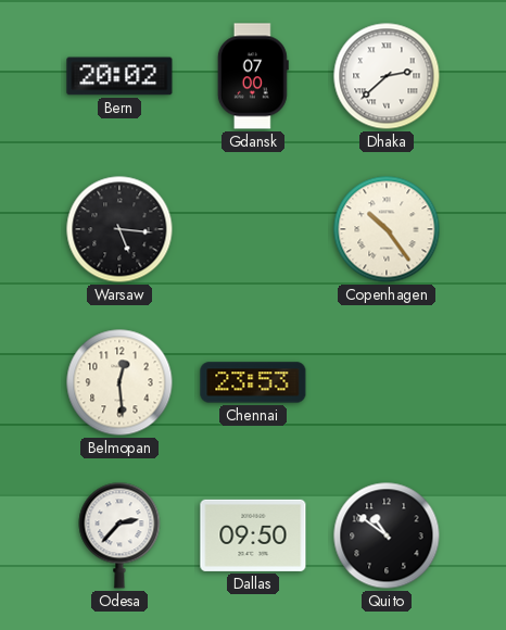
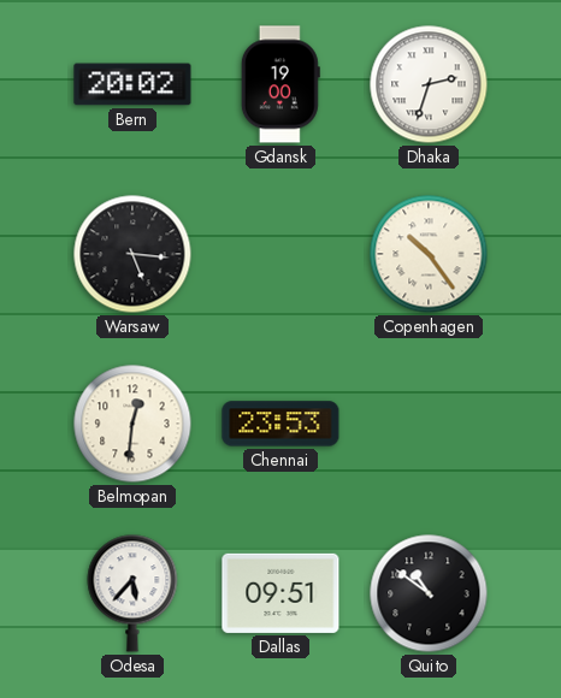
Gdansk: 07:00 -> 19:00 (280, 84)
Dhaka: 2:38 -> 2:33 (429, 84)
Belmopan: 12:29 -> 12:31 (132, 424)
Odesa: 2:37 -> 5:37 (132, 593)
Dallas: 09:50 -> 09:51 (280, 593)
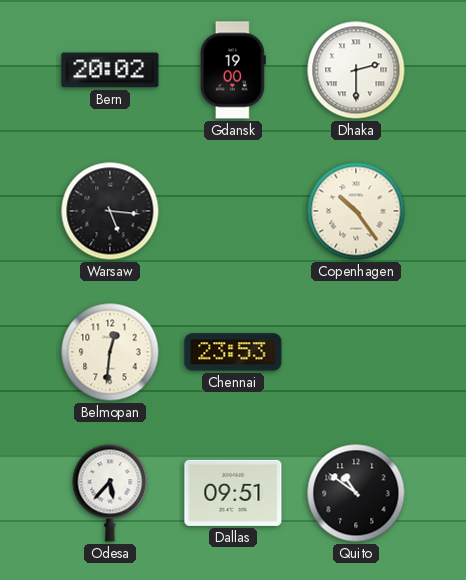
Dhaka: 2:33 -> 2:30 (356, 70)
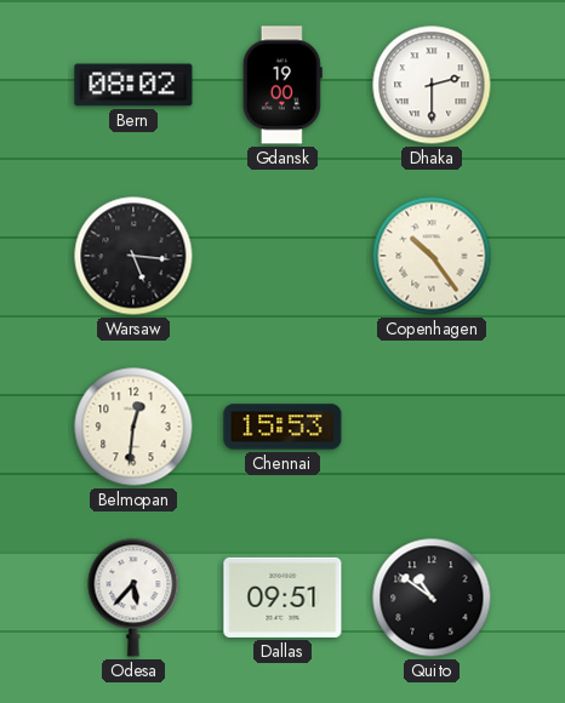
Bern: 20:02 -> 08:02 (133, 85)
Chennai: 23:53 -> 15:53 (282, 427)
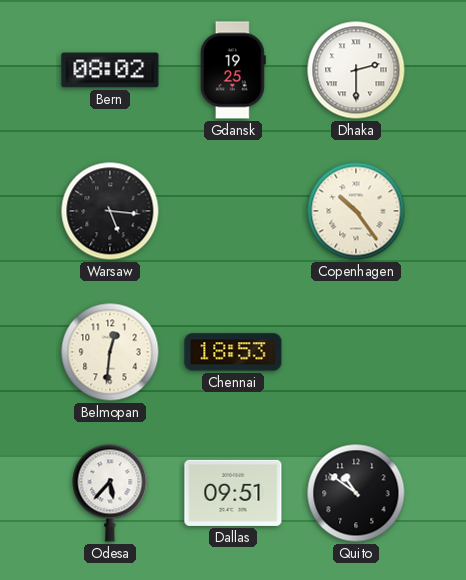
Gdansk: 19:00 -> 19:25 (233, 70)
Chennai: 15:53 -> 18:53 (233, 352)
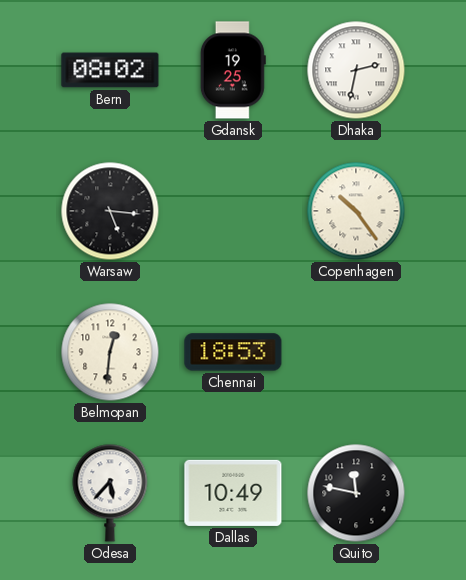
Dhaka: 2:30 -> 2:32 (356, 70)
Dallas: 09:51 -> 10:49 (233, 493)
Quito: 10:51 -> 11:47 (356, 493)
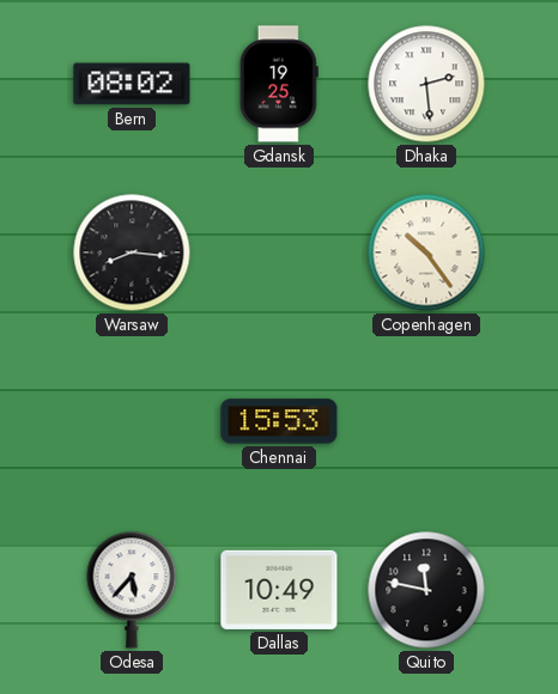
Dhaka: 2:32 -> 2:29 (426, 84)
Warsaw: 5:16 -> 8:16 (132, 252)
Belmopan: 12:31 -> none (110, 352)
Chennai: 18:53 -> 15:53 (279, 421)
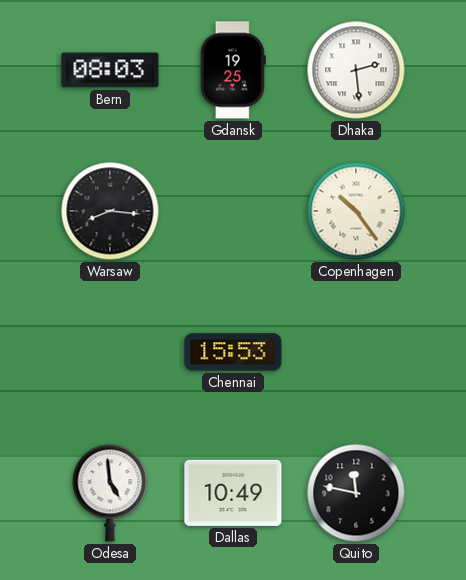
Bern: 08:02 -> 08:03 (110, 70)
Odesa: 5:37 -> 4:59 (110, 493)
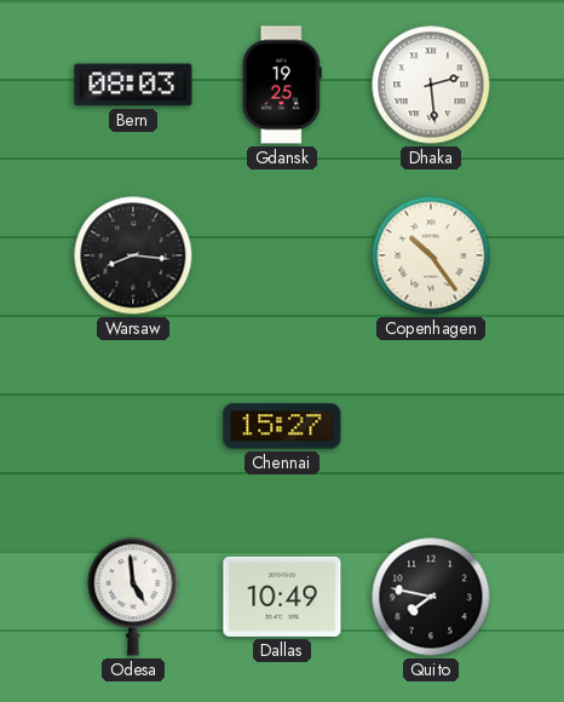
Chennai: 15:53 -> 15:27 (282, 426)
Quito: 11:47 -> 7:47 (431, 597)
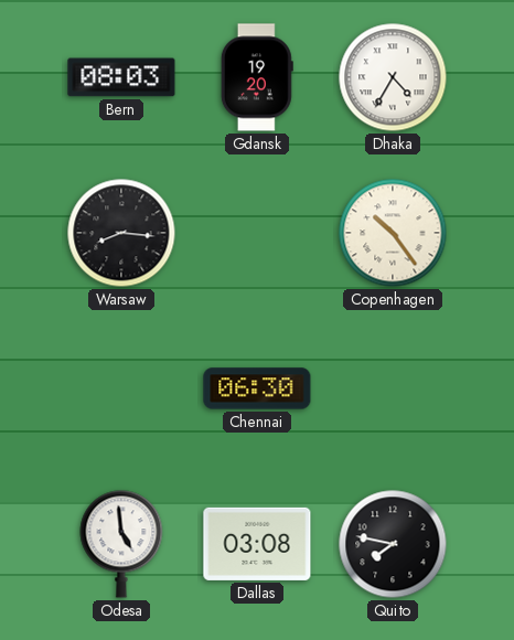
Gdansk: 19:25 -> 19:20 (257, 77)
Dhaka: 2:29 -> 4:35 (393, 77)
Chennai: 15:27 -> 06:30 (257, 388)
Dallas: 10:49 -> 03:08 (257, 544)
